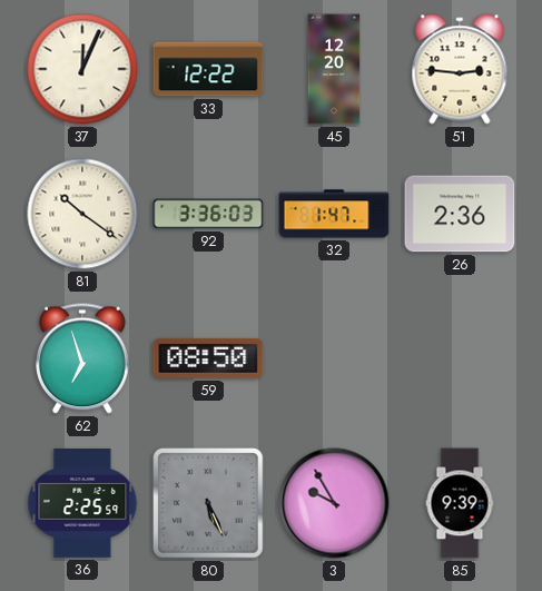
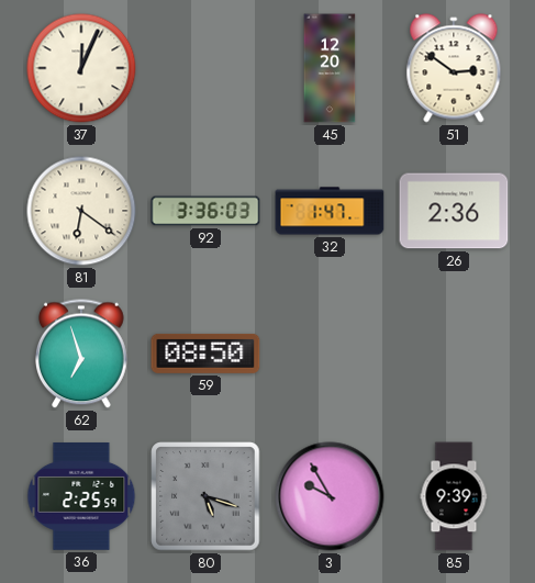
33: 12:22 -> none (208, 69)
51: 2:46 -> 2:51 (454, 68)
81: 10:21 -> 6:21 (81, 211)
80: 5:26 -> 5:18 (205, 496)
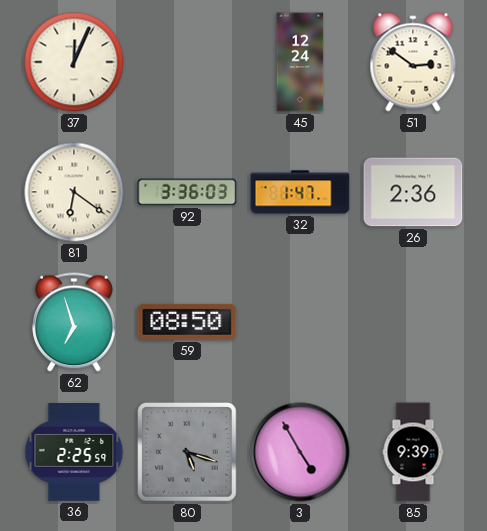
45: 12:20 -> 12:24 (300, 62)
3: 9:55 -> 4:55 (300, 452)
